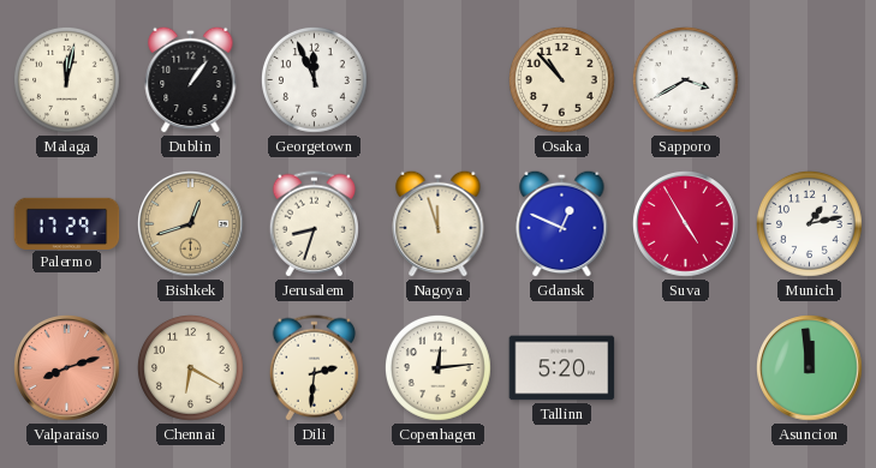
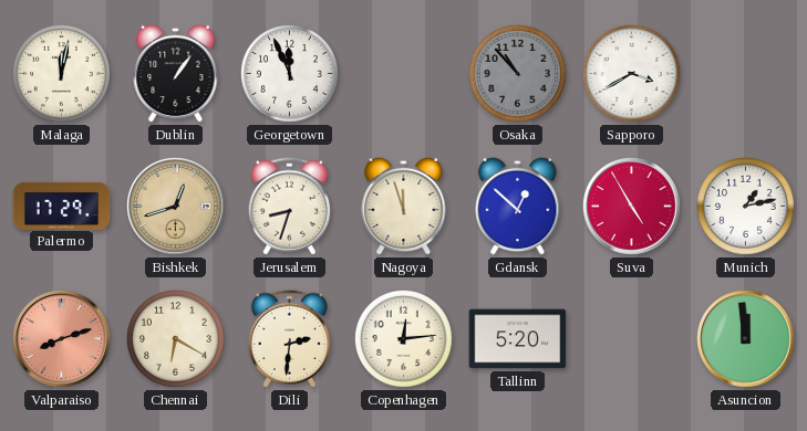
Osaka dial: cream -> grey (518, 74)
Gdansk: 12:49 -> 12:52 (518, 206)
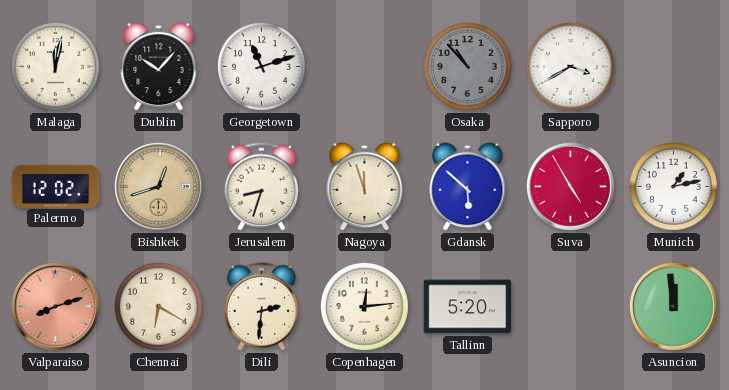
Dublin: 1:06 -> 10:07 (159, 66)
Georgetown: 11:56 -> 11:12 (262, 67)
Palermo: 17:29 -> 12:02 (56, 186)
Gdansk: 12:52 -> 5:52 (468, 186)
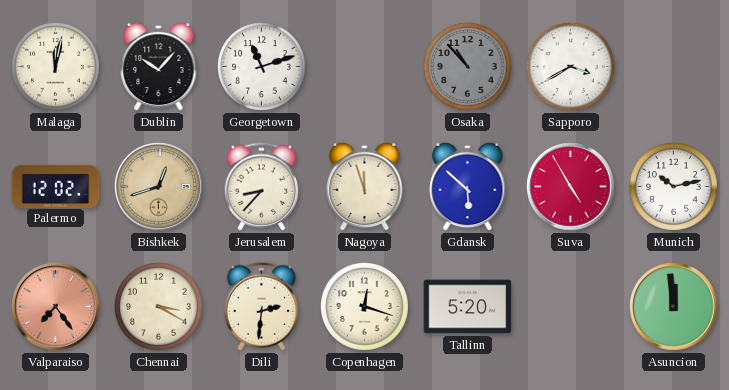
Jerusalem: 8:33 -> 8:37 (261, 187)
Munich: 1:13 -> 10:13 (674, 187)
Valparaiso: 8:12 -> 7:24 (56, 307)
Chennai: 6:20 -> 3:20 (159, 307)
Copenhagen: 12:14 -> 12:18 (365, 307)
